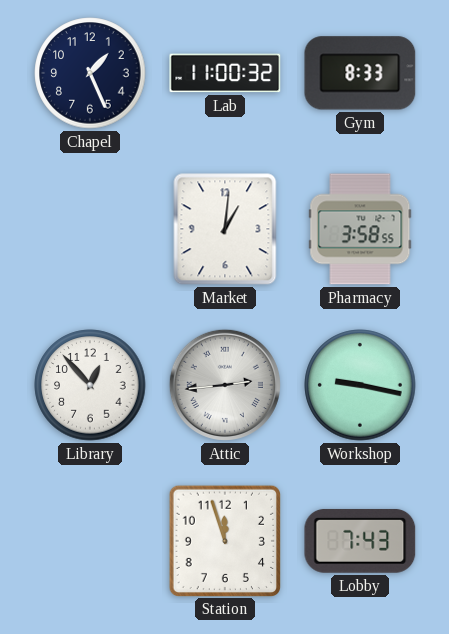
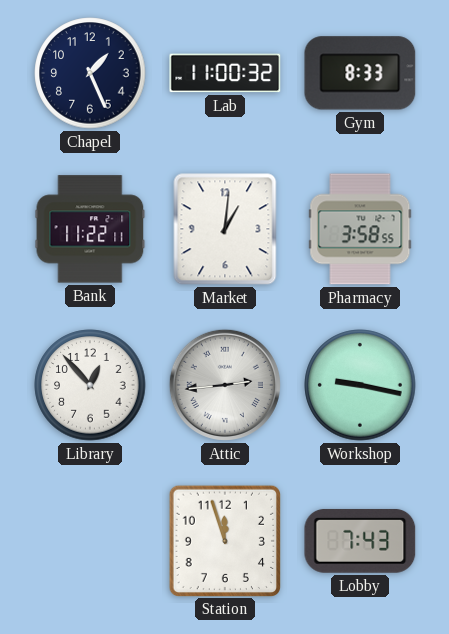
Bank: none -> 11:22 (90, 229)
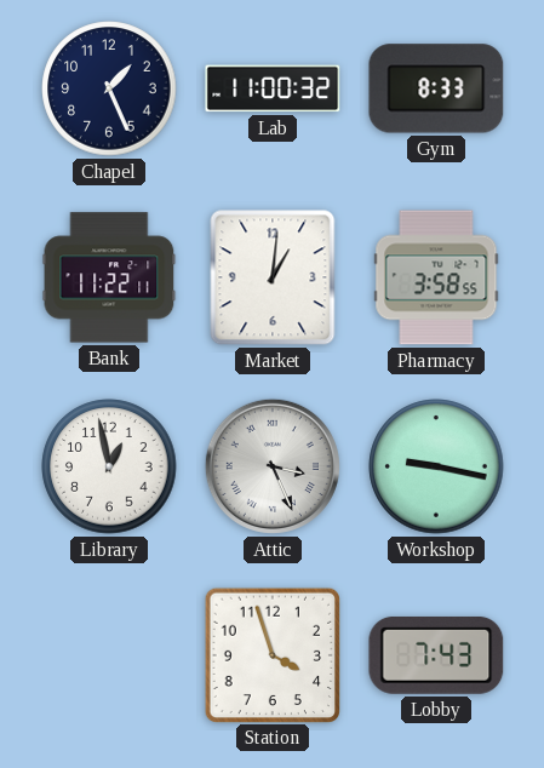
Library: 12:53 -> 12:58 (109, 466)
Attic: 2:44 -> 3:26 (273, 466)
Station: 11:57 -> 3:57 (271, 654)
